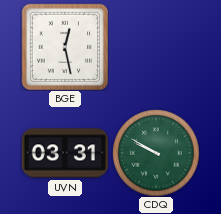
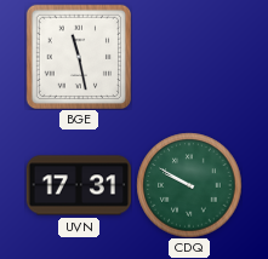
BGE: 12:28 -> 11:28 (79, 57)
UVN: 03:31 -> 17:31 (78, 185)
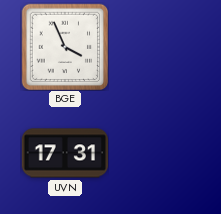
BGE: 11:28 -> 3:56 (65, 47)
CDQ: 9:50 -> none (189, 185)
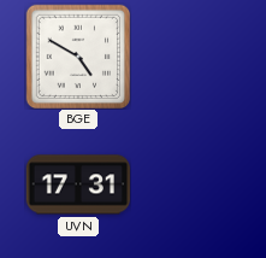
BGE: 3:56 -> 4:50 (78, 57)
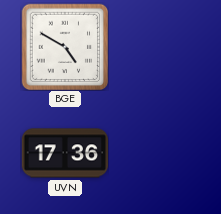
UVN: 17:31 -> 17:36 (64, 153)
